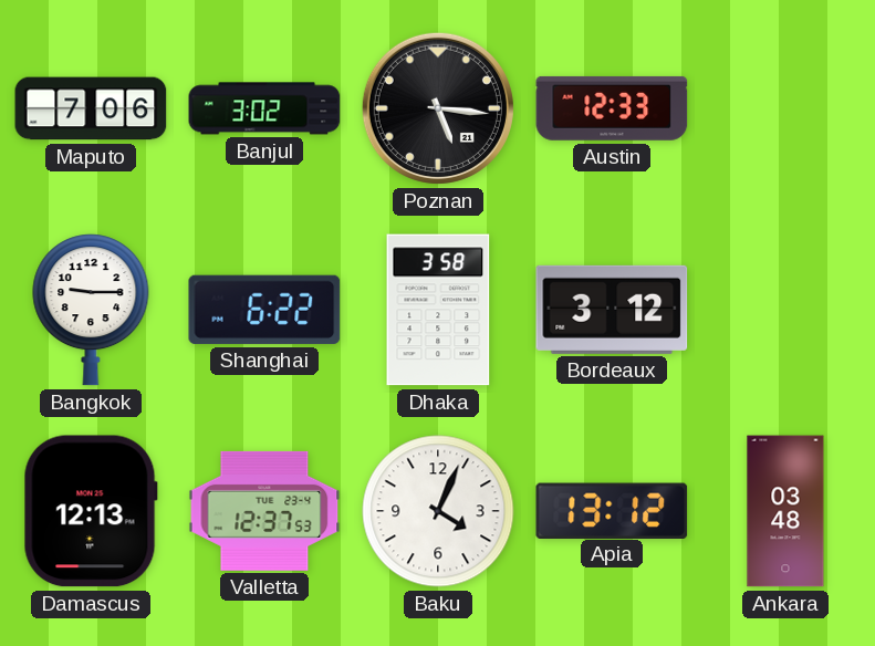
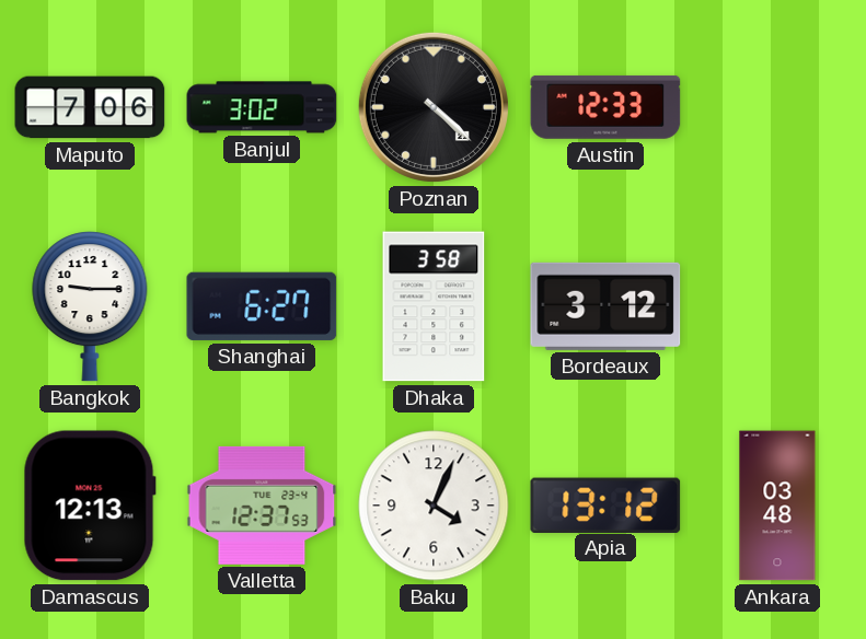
Poznan: 5:16 -> 4:22 (434, 107)
Shanghai: 6:22 -> 6:27 (262, 306)
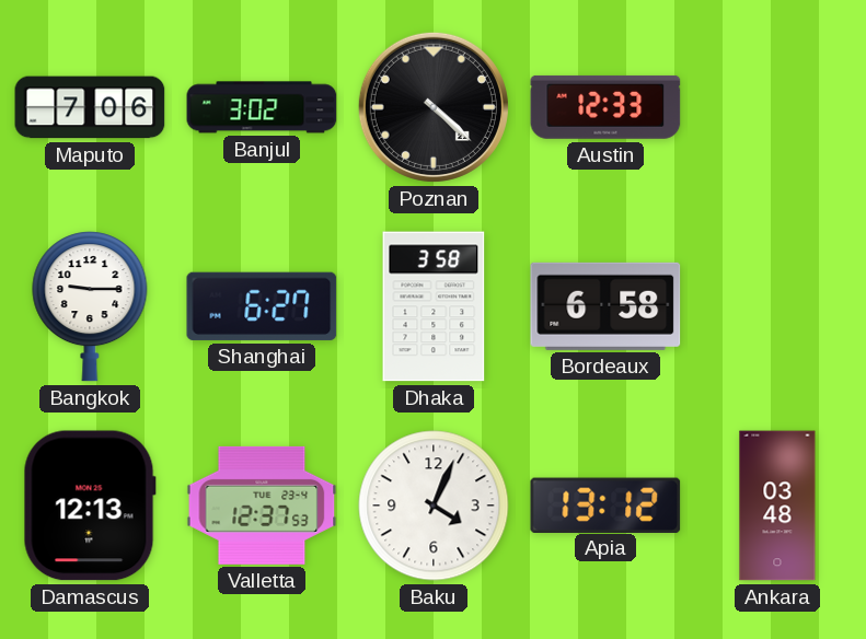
Bordeaux: 3:12 -> 6:58 (605, 306)
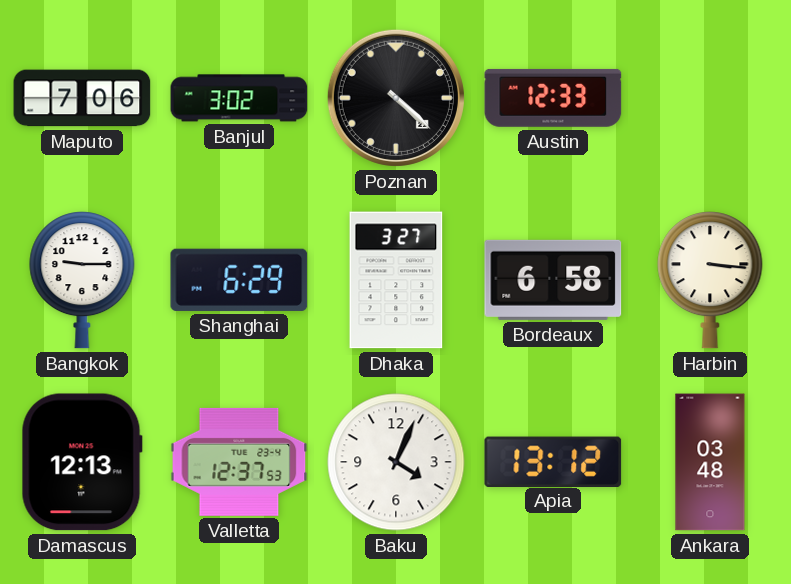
Shanghai: 6:27 -> 6:29 (239, 280)
Dhaka: 3:58 -> 3:27 (396, 280)
Harbin: none -> 3:16 (710, 280)
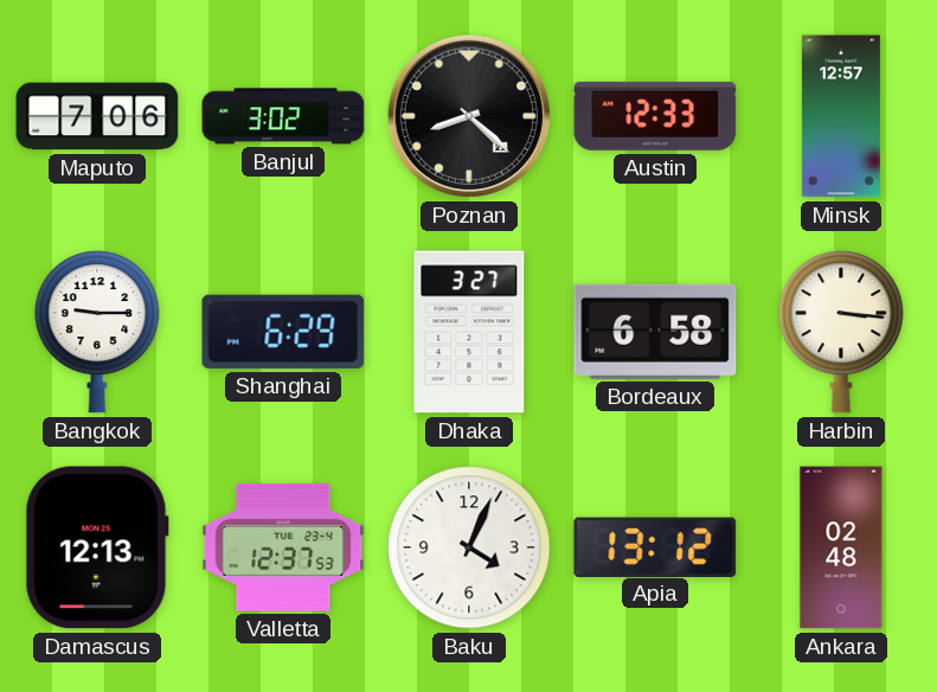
Poznan: 4:22 -> 8:22 (469, 116)
Minsk: none -> 12:57 (841, 116)
Ankara: 03:48 -> 02:48 (841, 547)
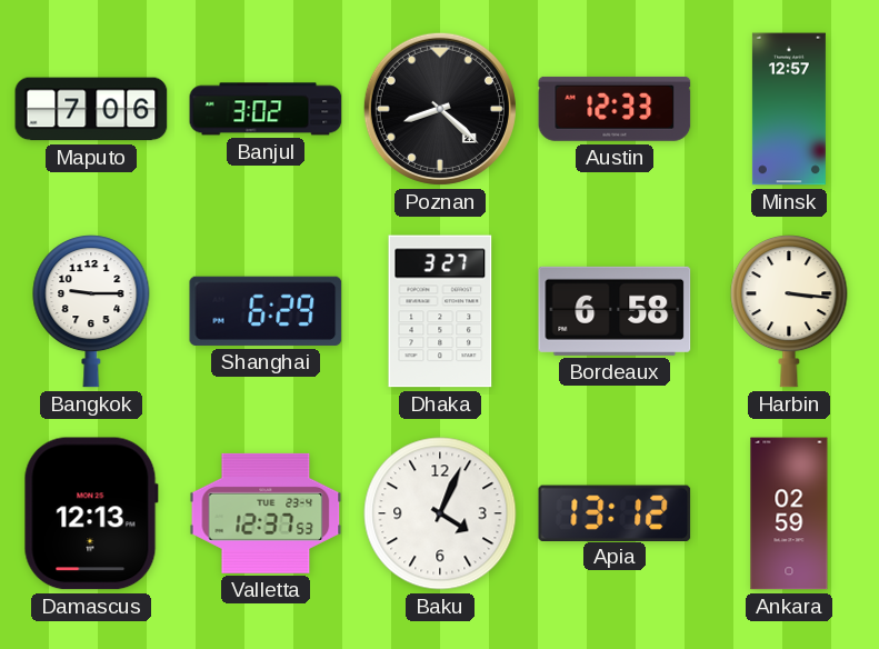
Ankara: 02:48 -> 02:59 (789, 513)
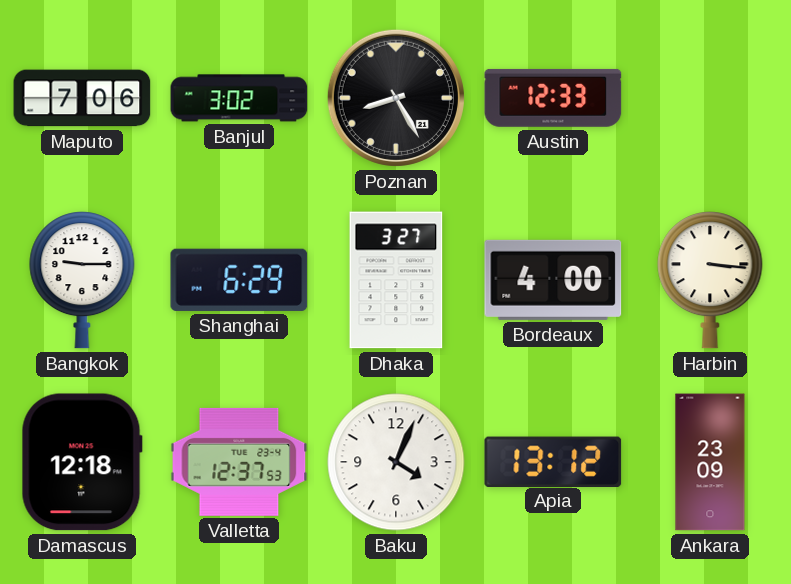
Poznan: 8:22 -> 8:25 (396, 98)
Minsk: 12:57 -> none (789, 109)
Bordeaux: 6:58 -> 4:00 (553, 280)
Damascus: 12:13 -> 12:18 (82, 462)
Ankara: 02:59 -> 23:09 (710, 462)
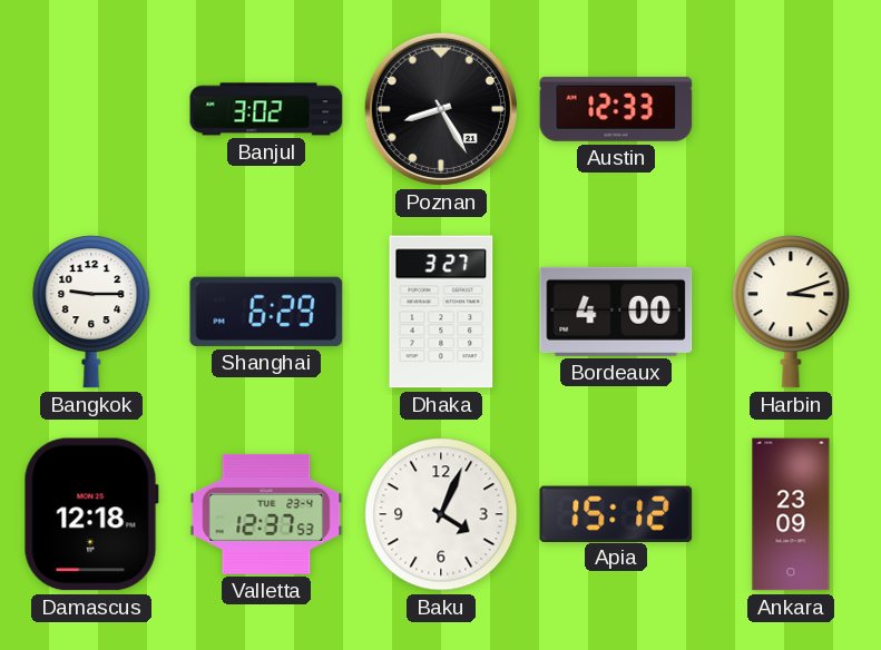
Maputo: 7:06 -> none (82, 98)
Harbin: 3:16 -> 3:12 (791, 312)
Apia: 13:12 -> 15:12 (616, 513)
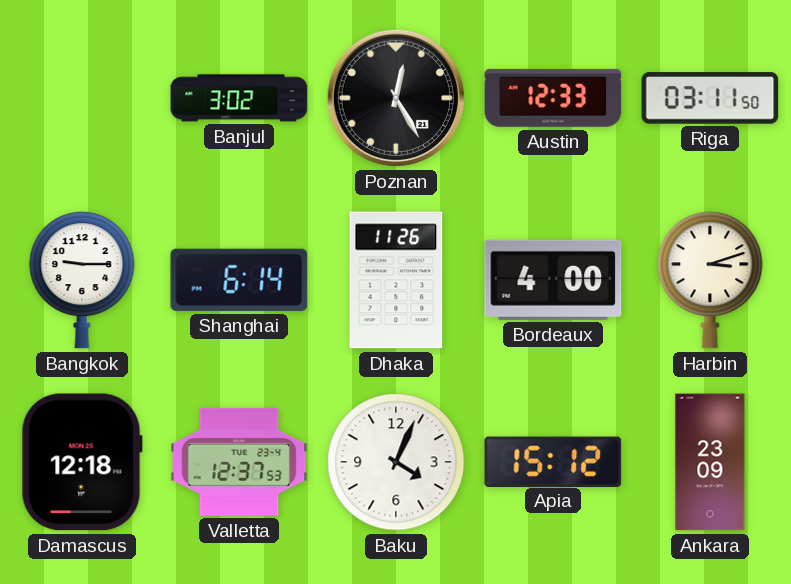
Poznan: 8:25 -> 12:25 (396, 98)
Riga: none -> 03:11 (710, 98)
Shanghai: 6:29 -> 6:14 (239, 280)
Dhaka: 3:27 -> 11:26 (396, 280)
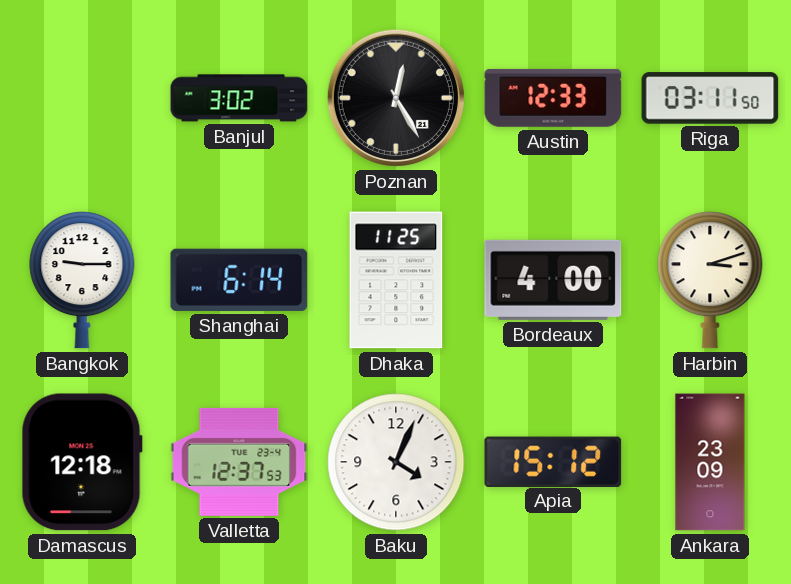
Dhaka: 11:26 -> 11:25 (396, 280)
